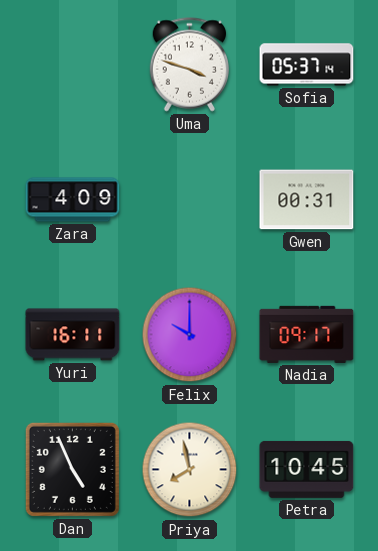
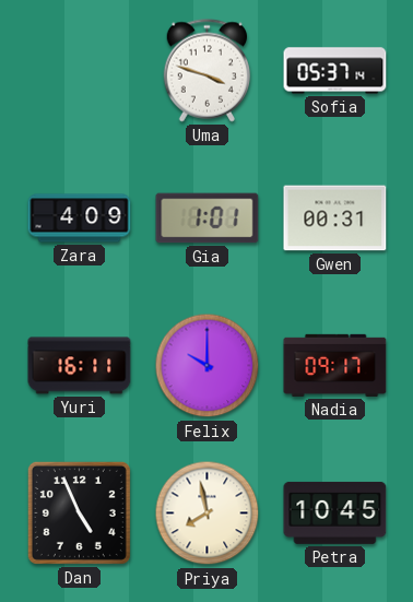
Gia: none -> 1:01 (208, 219)
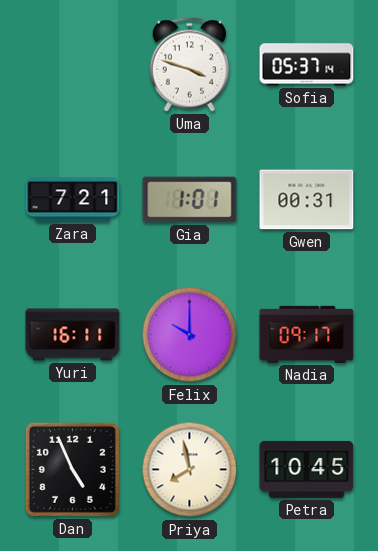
Zara: 4:09 -> 7:21 (73, 200)
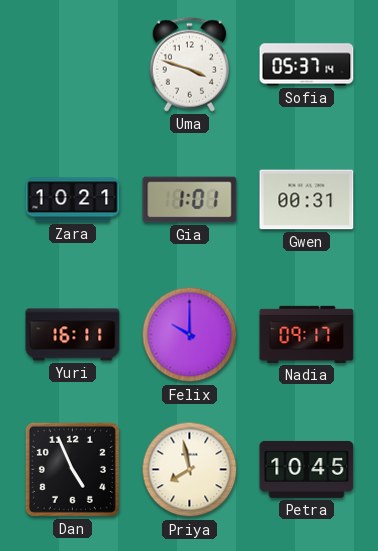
Zara: 7:21 -> 10:21 (73, 200)
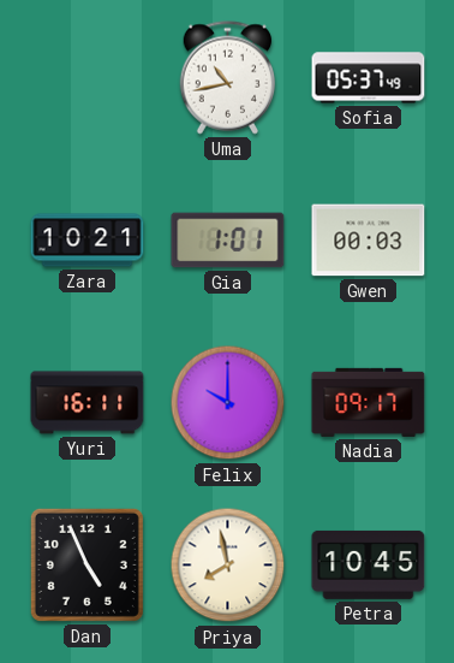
Uma: 3:48 -> 10:43 (228, 78)
Sofia: 05:37:14 -> 05:37:49 (369, 78)
Gwen: 00:31 -> 00:03 (369, 241)
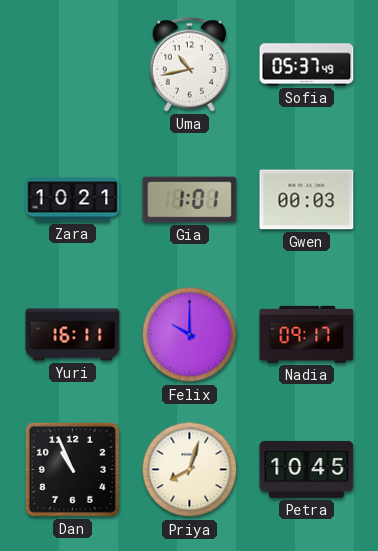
Dan: 4:56 -> 10:56 (72, 469)
Priya: 7:58 -> 8:03 (190, 470)
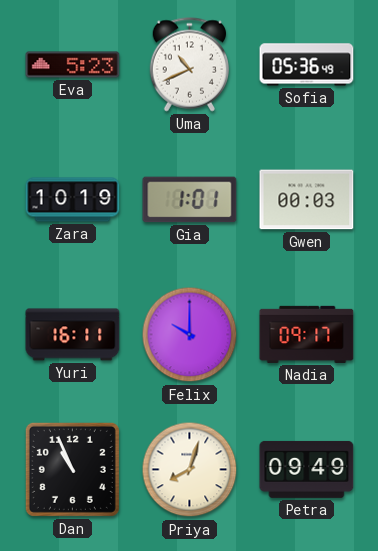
Eva: none -> 5:23 (73, 65)
Uma: 10:43 -> 10:41 (190, 65)
Sofia: 05:37 -> 05:36 (307, 65)
Zara: 10:21 -> 10:19 (73, 200)
Petra: 10:45 -> 09:49 (307, 469)
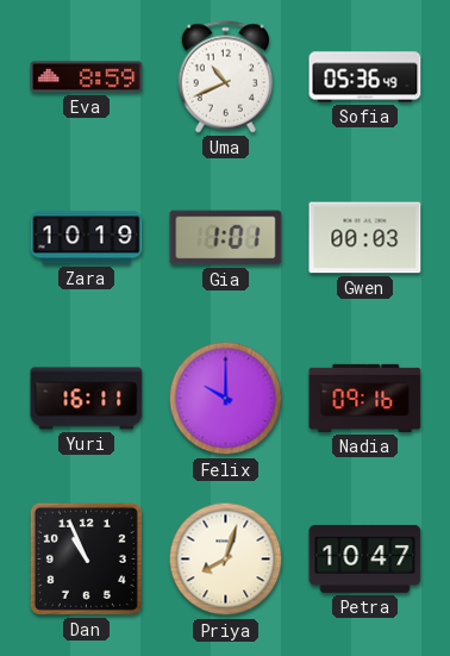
Eva: 5:23 -> 8:59 (87, 77)
Nadia: 09:17 -> 09:16 (365, 398)
Petra: 09:49 -> 10:47 (365, 558)
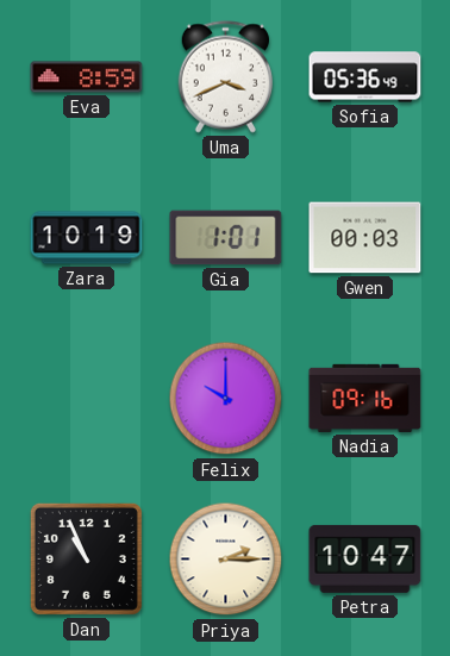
Uma: 10:41 -> 3:41 (226, 77)
Yuri: 16:11 -> none (87, 399)
Priya: 8:03 -> 2:15 (226, 560)
